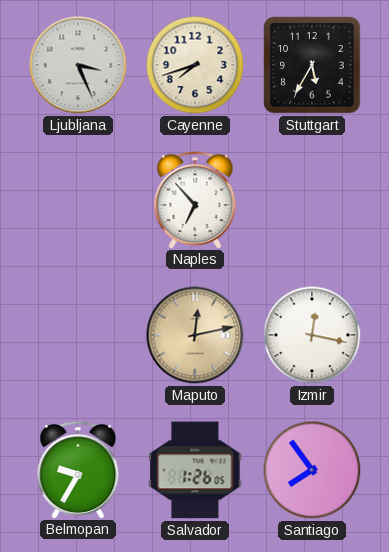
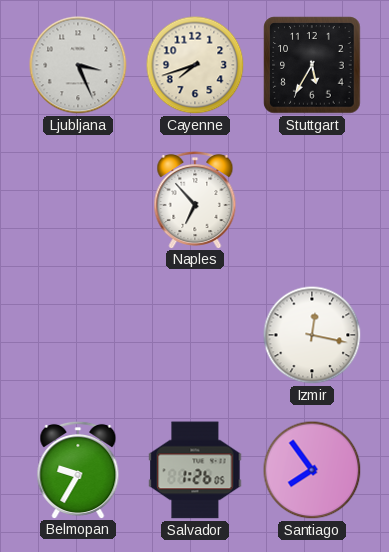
Maputo: 12:13 -> none (195, 335)
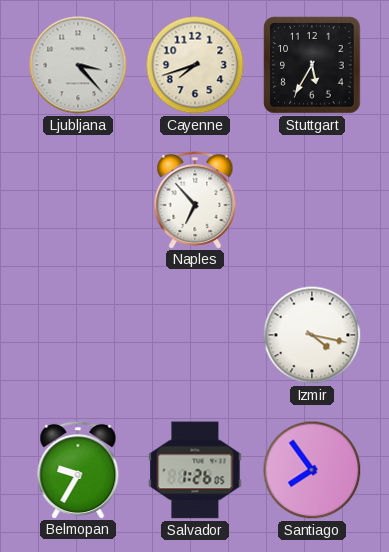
Ljubljana: 3:26 -> 3:23 (78, 65)
Izmir: 12:17 -> 4:17 (312, 335)
